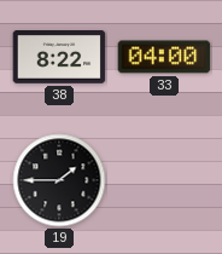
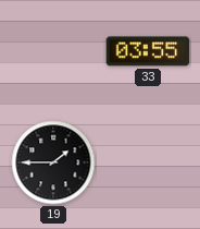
38: 8:22 -> none (59, 57)
33: 04:00 -> 03:55 (148, 51)
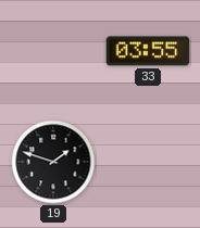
19: 1:45 -> 1:48 (53, 162)
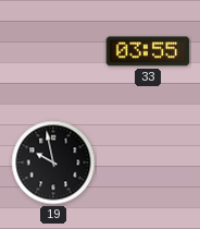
19: 1:48 -> 9:58 (53, 162)
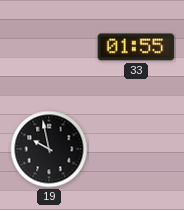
33: 03:55 -> 01:55 (136, 47)
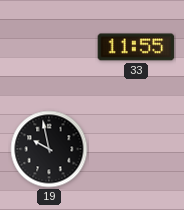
33: 01:55 -> 11:55 (136, 47)
